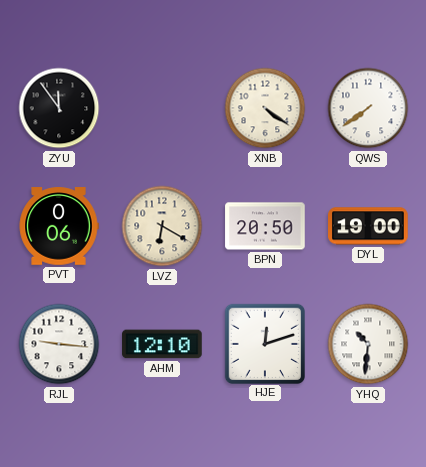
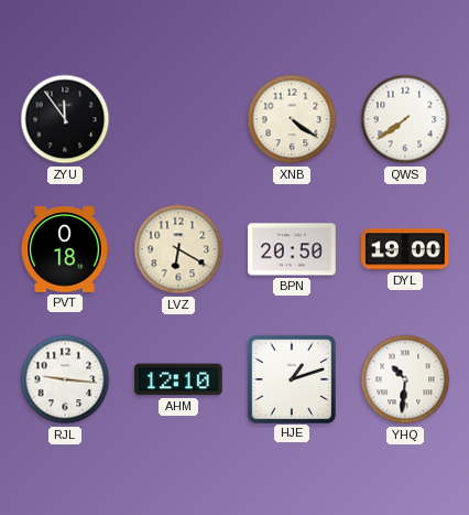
PVT: 0:06 -> 0:18 (65, 249)
HJE: 12:12 -> 1:12 (291, 378)
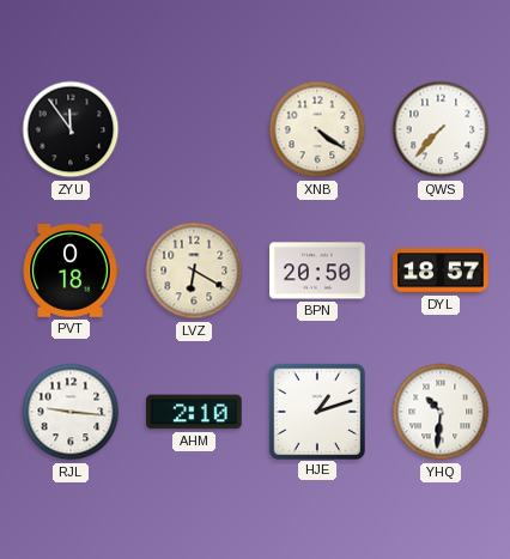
QWS: 7:39 -> 7:37 (441, 129)
DYL: 19:00 -> 18:57 (441, 271)
AHM: 12:10 -> 2:10 (194, 412)
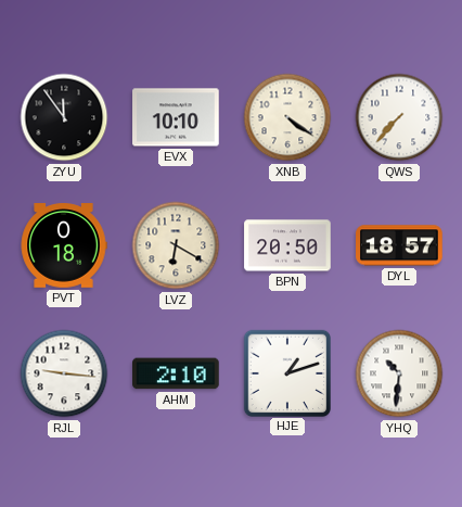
EVX: none -> 10:10 (176, 117)
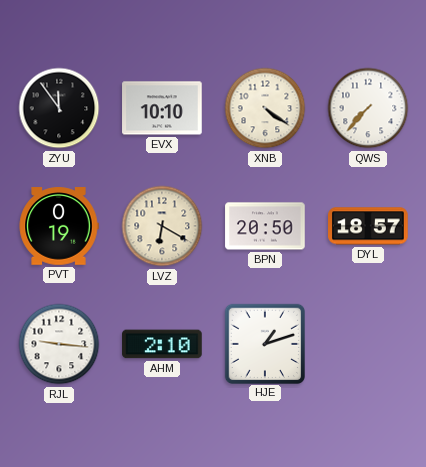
PVT: 0:18 -> 0:19 (59, 226)
YHQ: 10:31 -> none (399, 373)
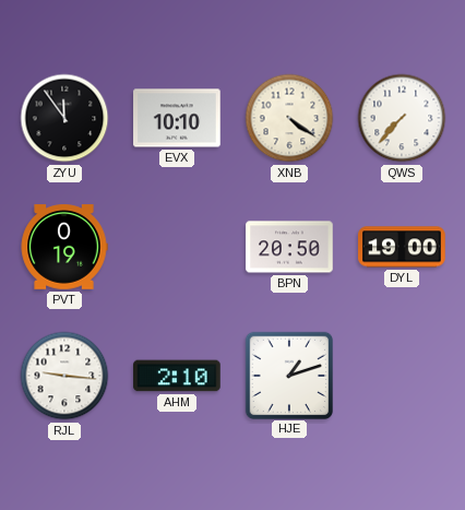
LVZ: 6:20 -> none (162, 226)
DYL: 18:57 -> 19:00 (402, 247)
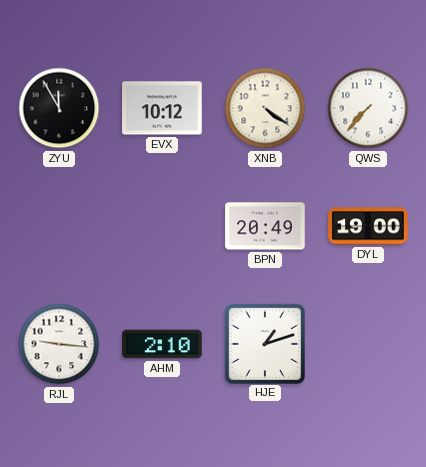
ZYU: 11:54 -> 11:55 (59, 108)
EVX: 10:10 -> 10:12 (162, 108)
PVT: 0:19 -> none (64, 247)
BPN: 20:50 -> 20:49 (265, 226)
